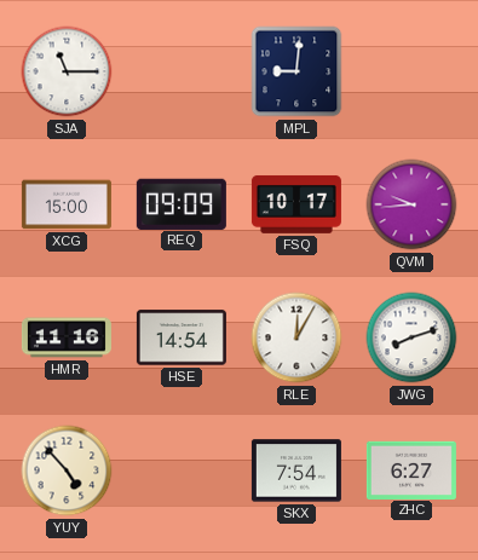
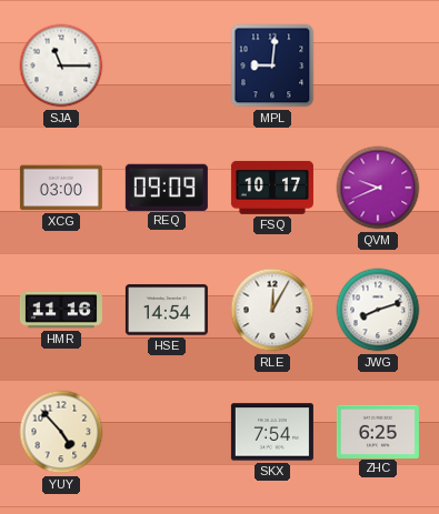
XCG: 15:00 -> 03:00 (61, 188)
QVM: 9:44 -> 9:41 (378, 188)
ZHC: 6:27 -> 6:25 (378, 431)
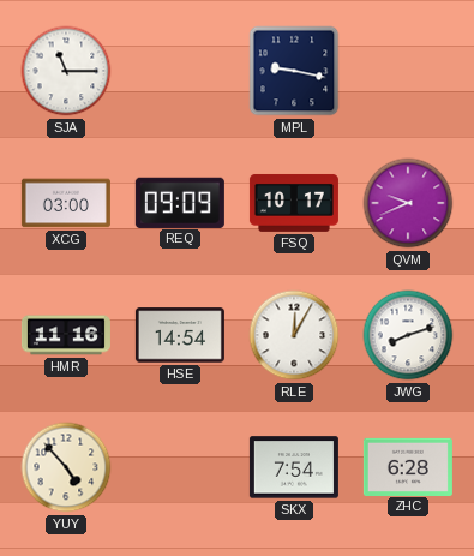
MPL: 9:01 -> 9:17 (294, 71)
ZHC: 6:25 -> 6:28 (408, 466)
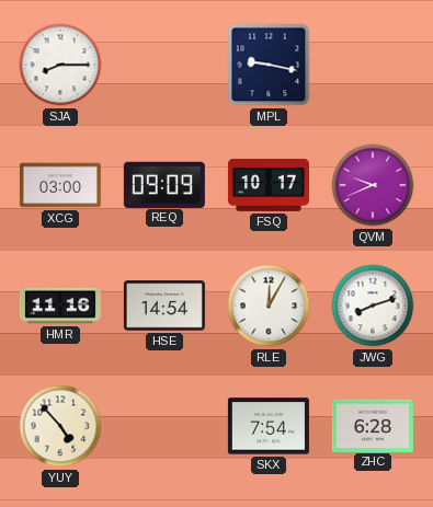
SJA: 11:15 -> 8:15 (60, 65)
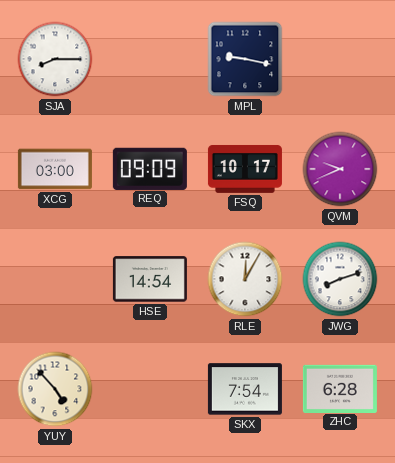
HMR: 11:16 -> none (60, 306)
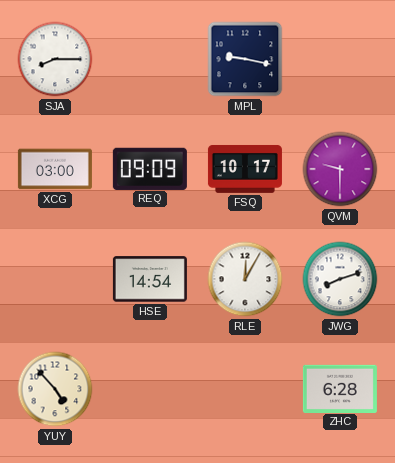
QVM: 9:41 -> 9:30 (340, 169)
SKX: 7:54 -> none (245, 389)
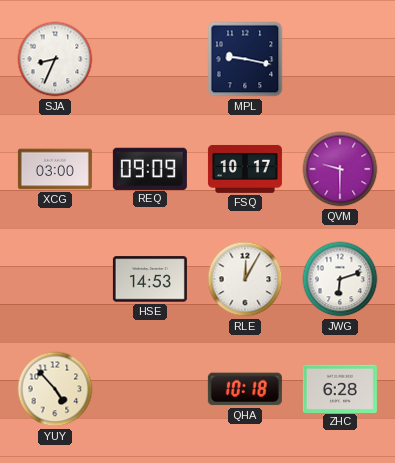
SJA: 8:15 -> 8:34 (55, 59)
HSE: 14:54 -> 14:53 (150, 279)
JWG: 8:12 -> 6:12 (340, 279)
QHA: none -> 10:18 (245, 389)
